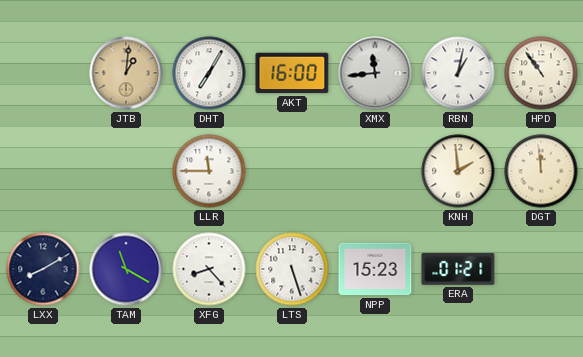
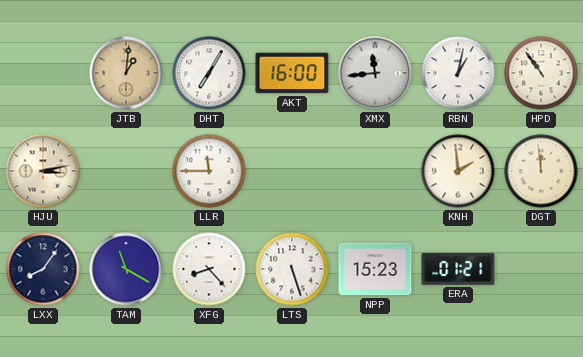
HJU: none -> 3:13 (43, 171)
LXX: 8:10 -> 8:06 (43, 269)
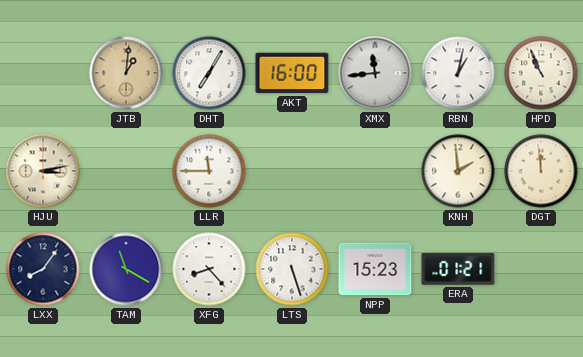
HPD: 10:54 -> 10:56 (541, 73)
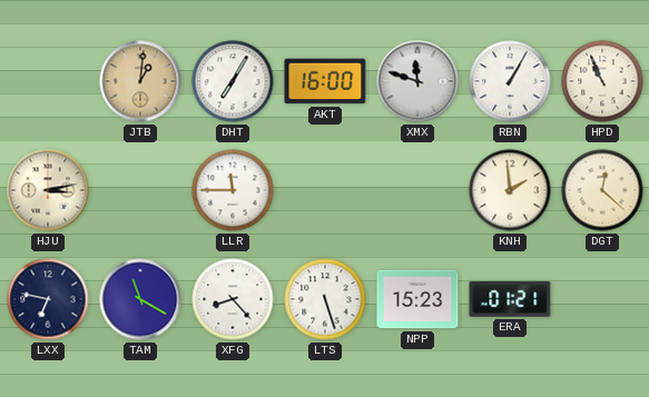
XMX: 11:44 -> 11:48 (417, 81)
RBN: 1:02 -> 1:05 (510, 81)
DGT: 11:59 -> 12:22 (602, 190)
LXX: 8:06 -> 6:47 (48, 299)
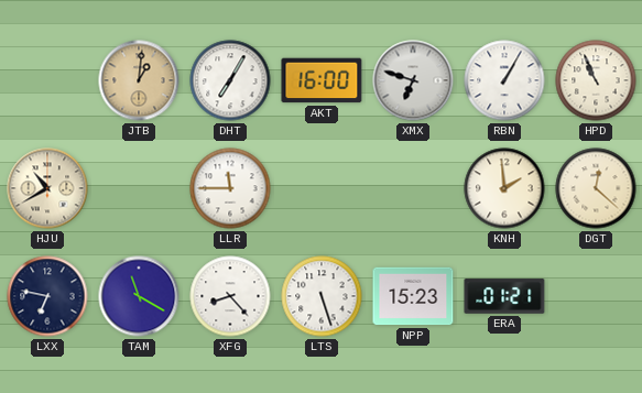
XMX: 11:48 -> 6:48 (413, 80)
HJU: 3:13 -> 10:40 (47, 188)
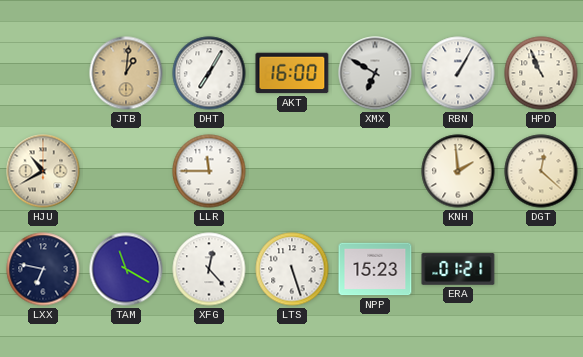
XMX: 6:48 -> 6:50 (375, 73)
XFG: 8:23 -> 12:23 (209, 269)
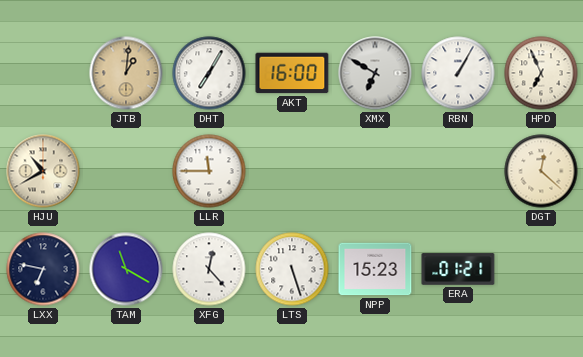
HPD: 10:56 -> 6:56 (541, 73)
KNH: 1:59 -> none (458, 171)
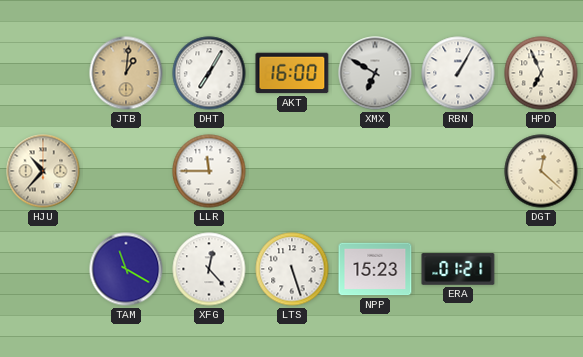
HJU: 10:40 -> 10:37 (43, 171)
LXX: 6:47 -> none (43, 269)
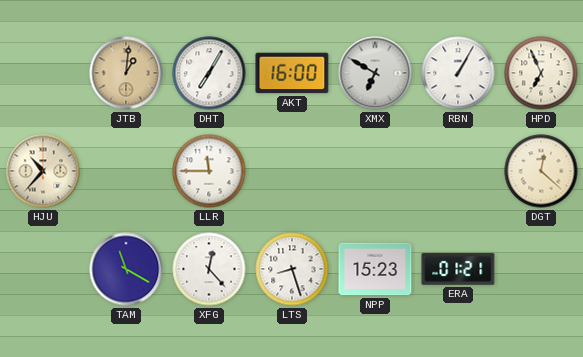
LTS: 5:27 -> 8:27 (292, 269)
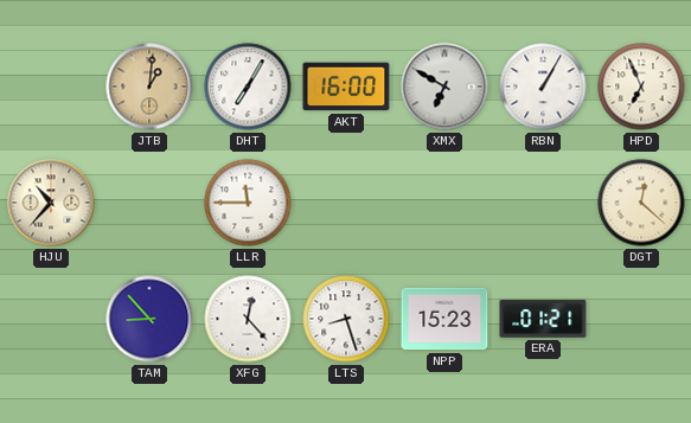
TAM: 11:20 -> 8:53 (149, 319)
